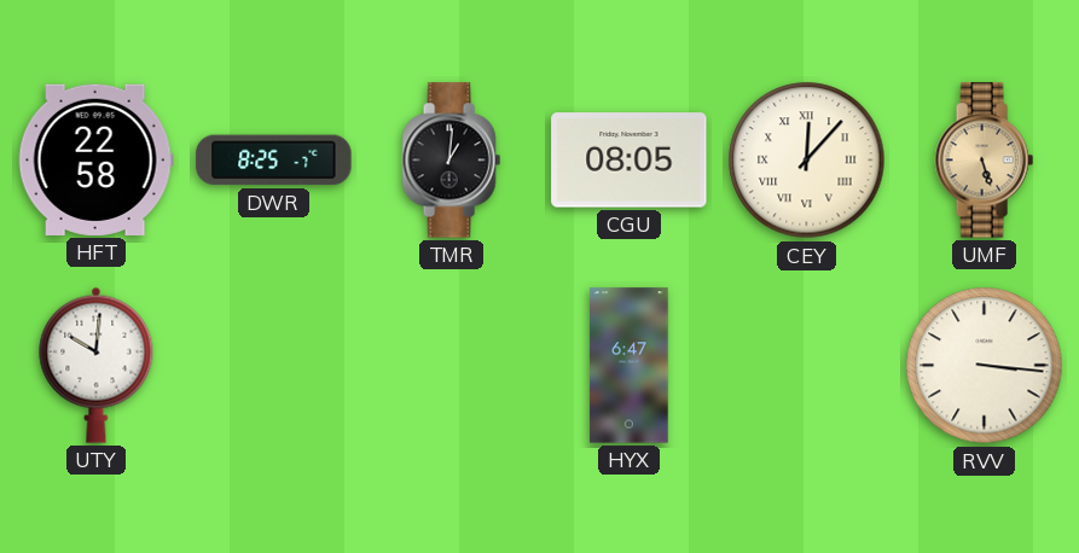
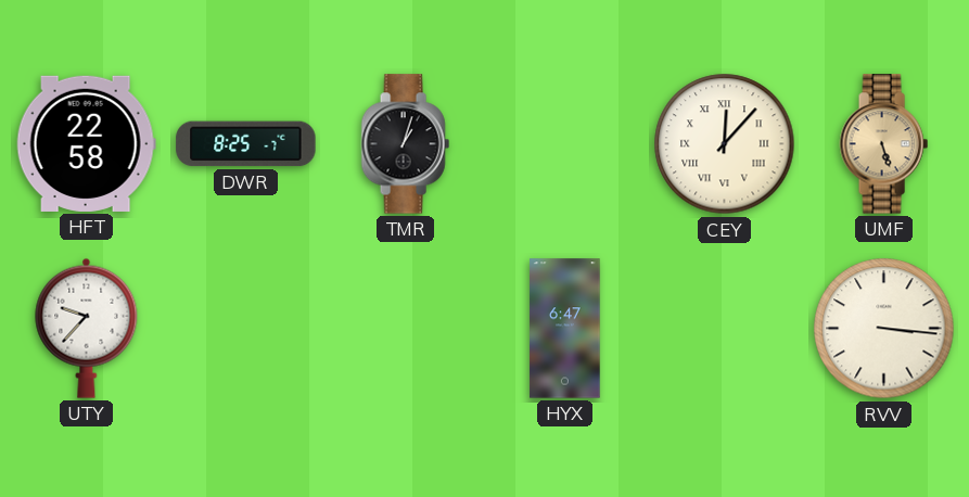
TMR: 1:01 -> 1:03 (405, 144)
CGU: 08:05 -> none (630, 161)
UTY: 10:01 -> 9:37 (87, 328)
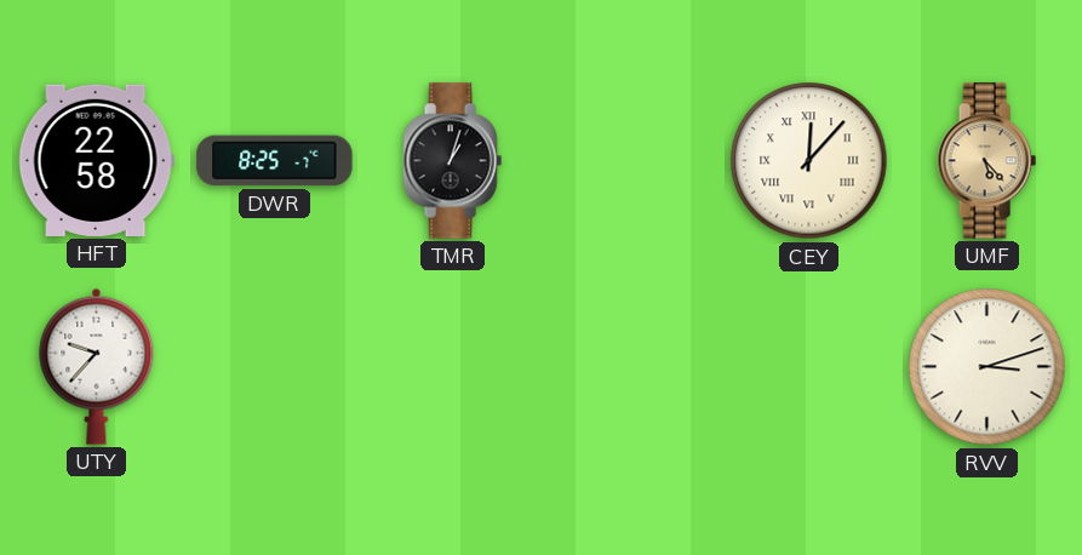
UMF: 5:27 -> 5:23 (986, 161)
HYX: 6:47 -> none (565, 329)
RVV: 3:16 -> 3:12 (987, 367)
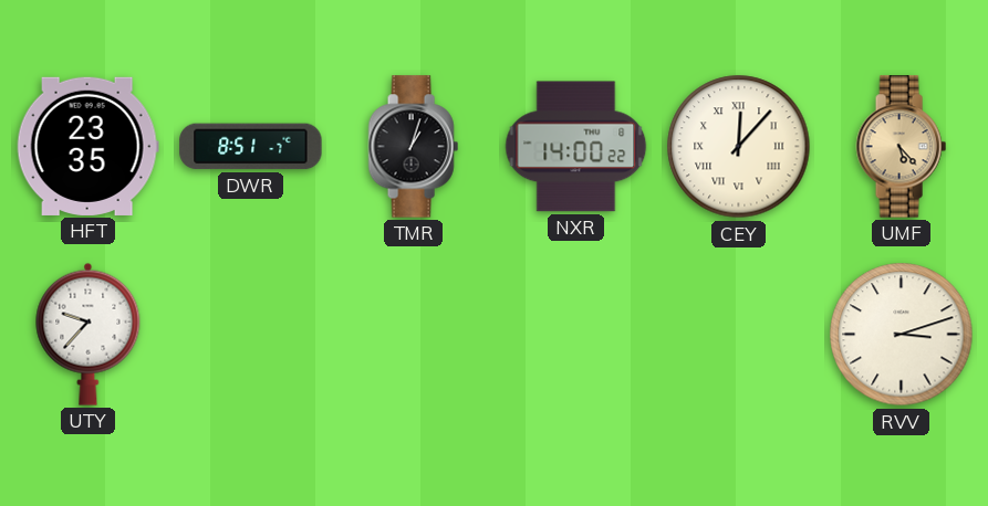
HFT: 22:58 -> 23:35 (87, 146)
DWR: 8:25 -> 8:51 (251, 147)
NXR: none -> 14:00 (576, 147)
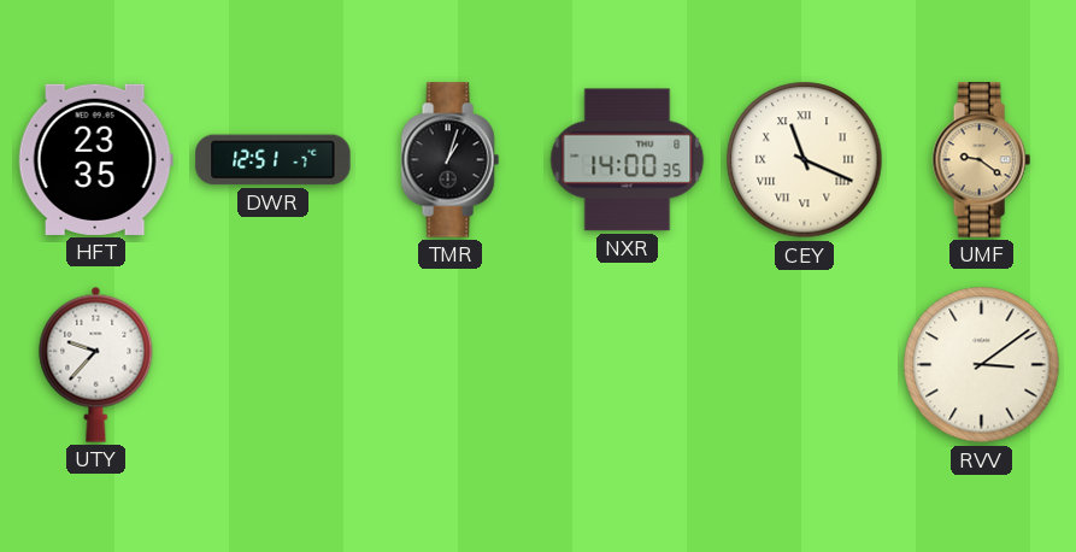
DWR: 8:51 -> 12:51 (274, 160)
NXR: 14:00:22 -> 14:00:35 (628, 160)
CEY: 12:07 -> 11:19 (805, 160)
UMF: 5:23 -> 9:21 (981, 160)
RVV: 3:12 -> 3:09 (982, 365)
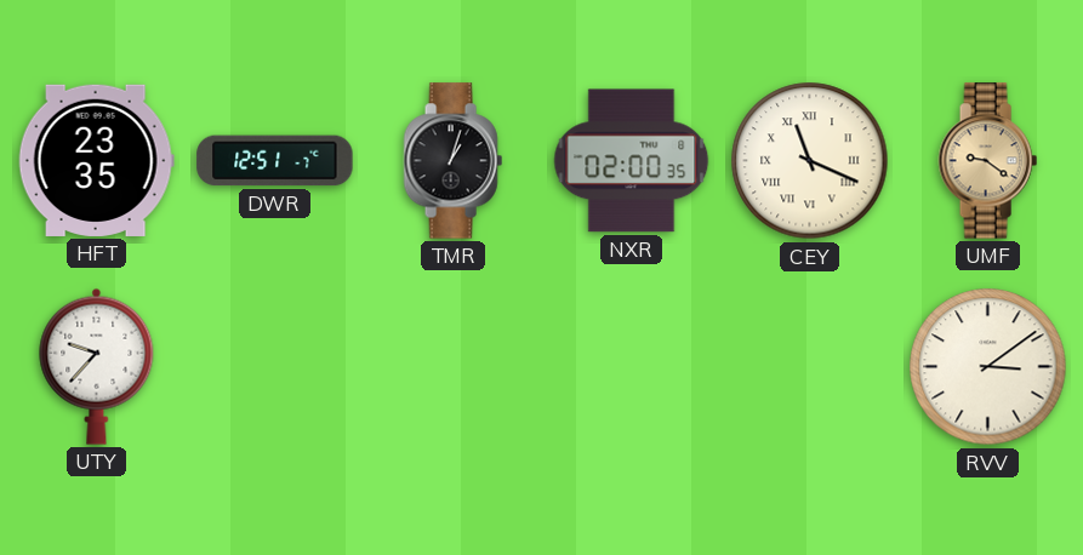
NXR: 14:00 -> 02:00 (632, 161)
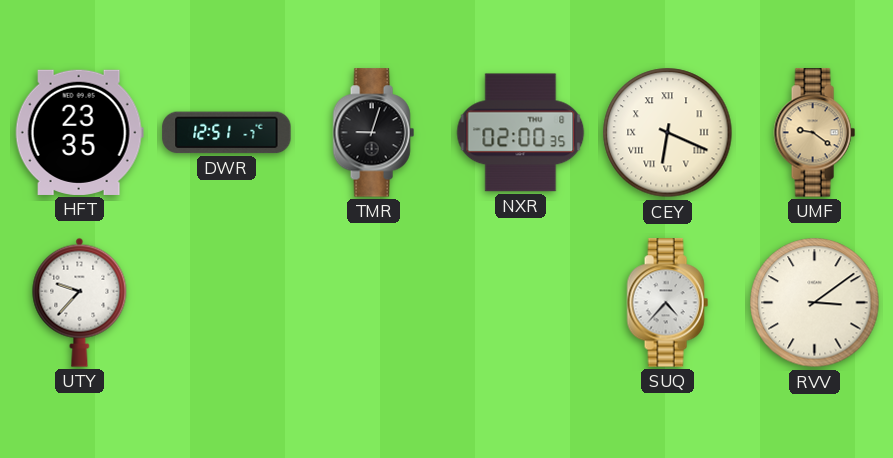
TMR: 1:03 -> 9:03 (373, 133)
CEY: 11:19 -> 6:19 (668, 133)
SUQ: none -> 4:37 (667, 303)
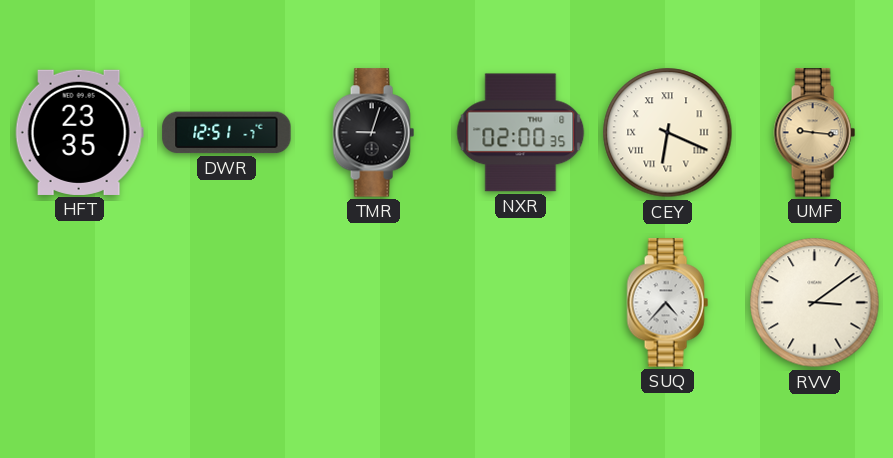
UMF: 9:21 -> 9:16 (814, 133)
UTY: 9:37 -> none (80, 302)
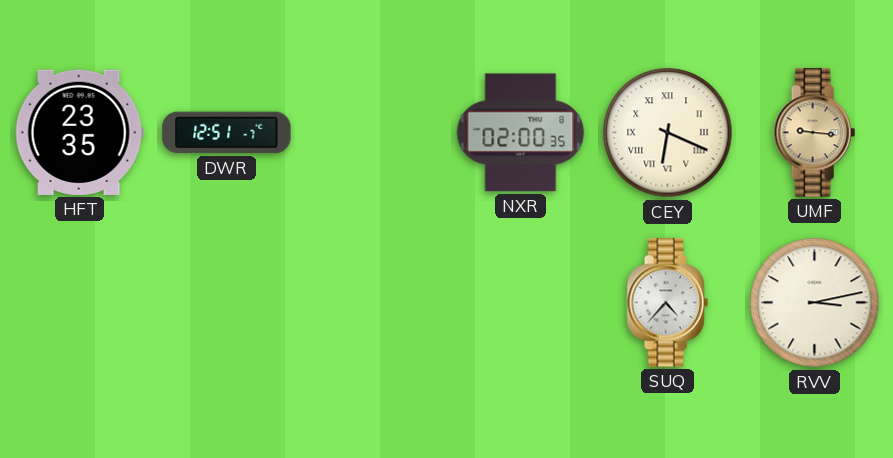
TMR: 9:03 -> none (373, 133)
RVV: 3:09 -> 3:13 (815, 303)
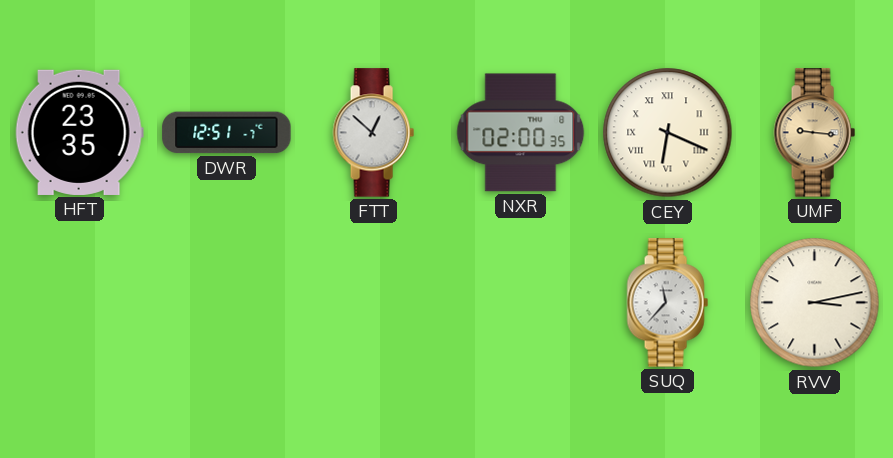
FTT: none -> 12:52 (373, 133)
SUQ: 4:37 -> 11:37 (667, 303)
